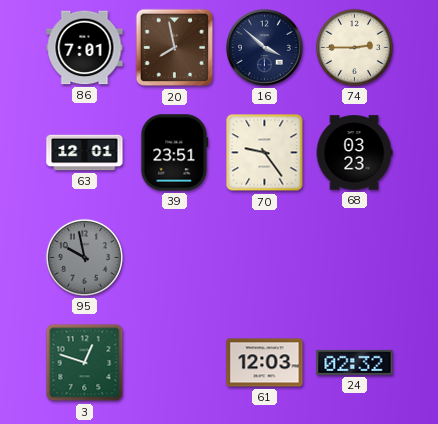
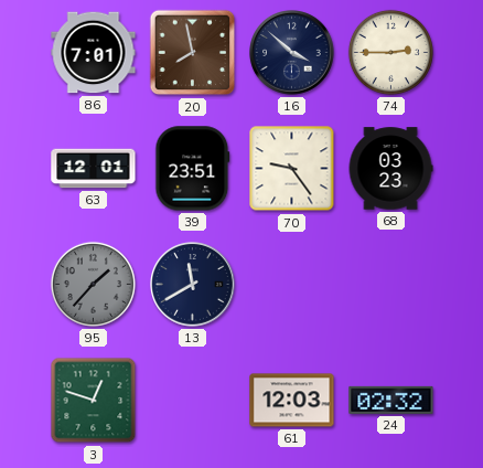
95: 9:58 -> 1:37 (93, 284)
13: none -> 11:40 (193, 285)
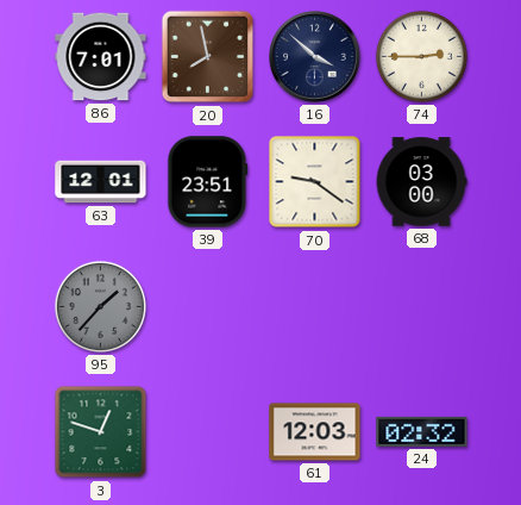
70: 9:24 -> 9:21 (315, 182)
68: 03:23 -> 03:00 (421, 182)
13: 11:40 -> none (193, 285)
